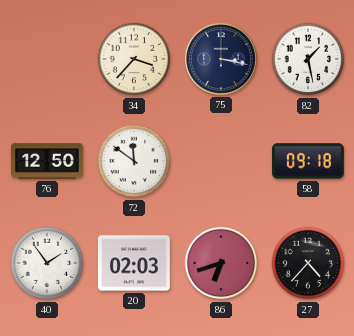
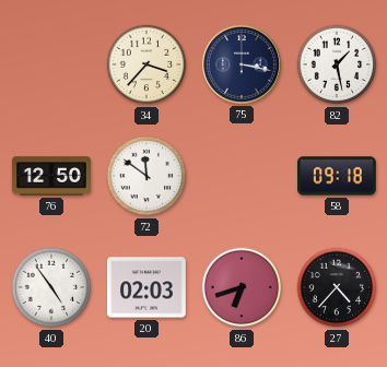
40: 1:54 -> 4:54 (51, 287)
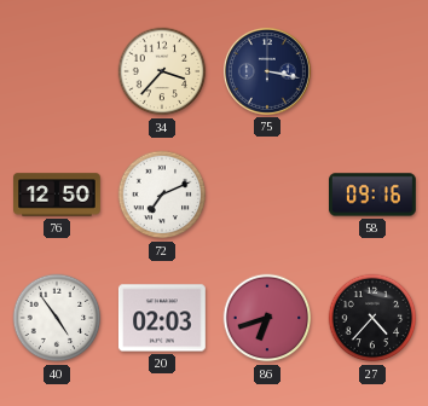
82: 1:28 -> none (337, 64)
72: 11:51 -> 7:11 (162, 195)
58: 09:18 -> 09:16 (374, 195)
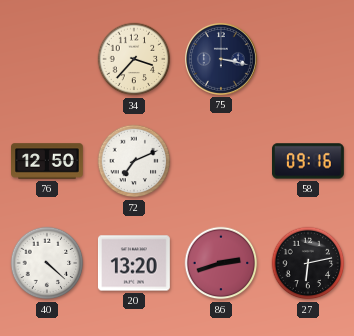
40: 4:54 -> 4:22 (47, 263)
20: 02:03 -> 13:20 (134, 263)
86: 6:42 -> 2:42 (221, 263)
27: 4:37 -> 6:13 (308, 263)
